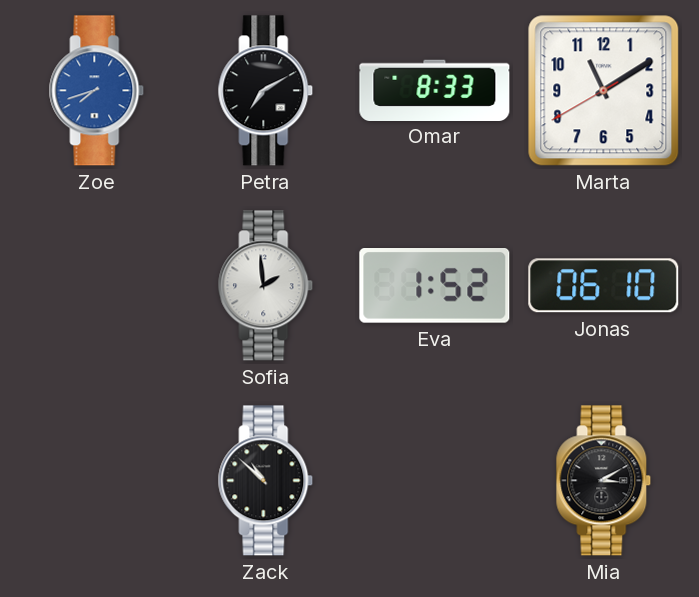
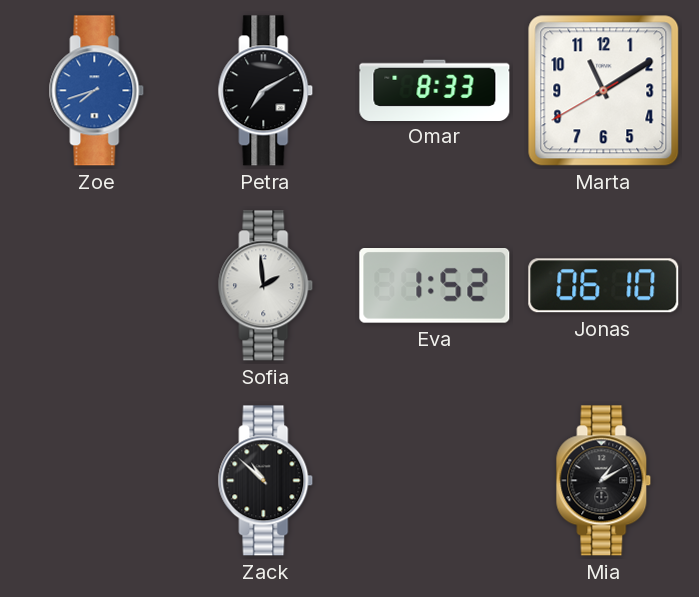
Mia: 3:10 -> 1:10 (604, 481)
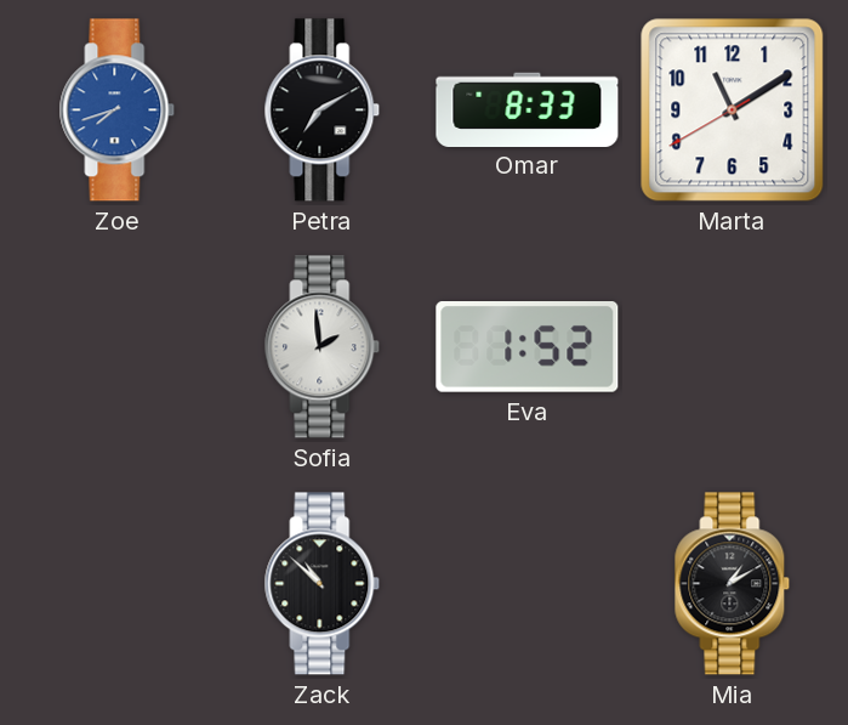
Jonas: 06:10 -> none (604, 286)
